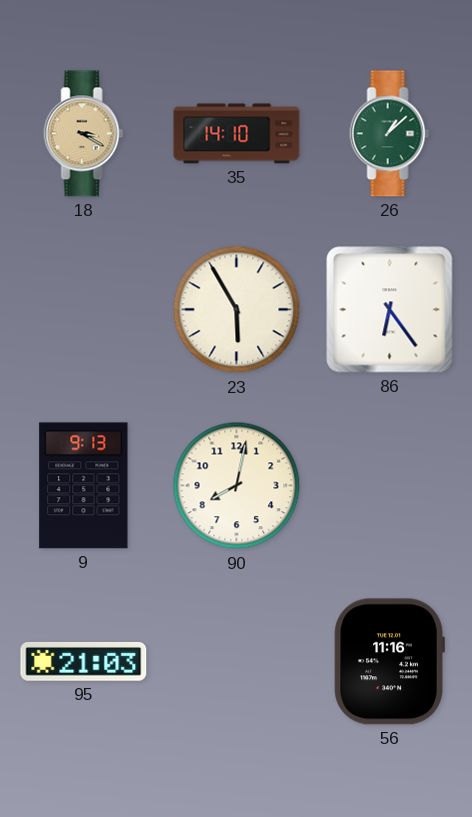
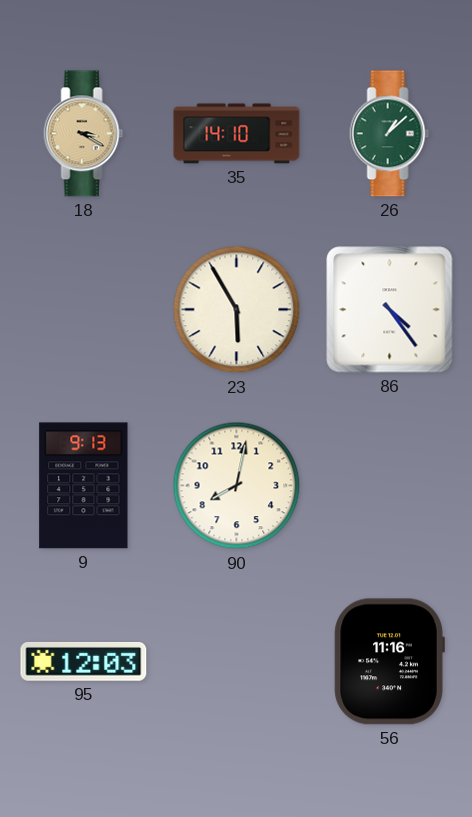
86: 6:24 -> 4:24 (390, 310)
95: 21:03 -> 12:03 (84, 661)
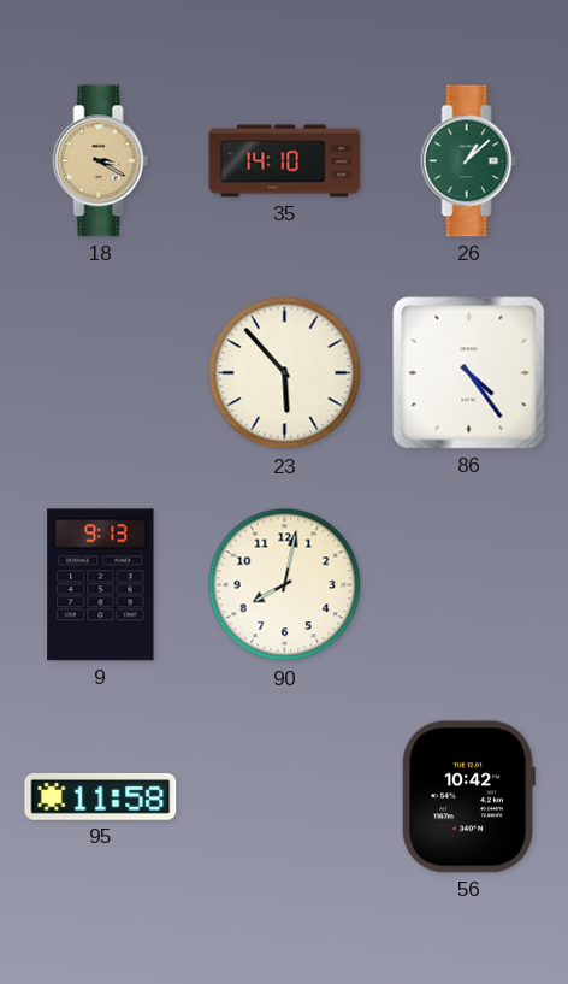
23: 5:55 -> 5:53 (285, 373)
95: 12:03 -> 11:58 (101, 796)
56: 11:16 -> 10:42 (468, 797)
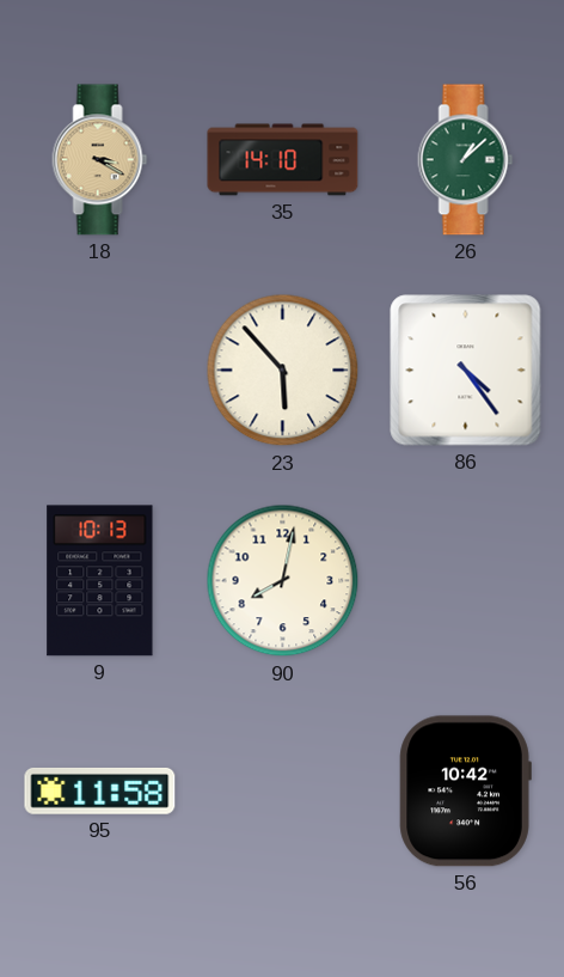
9: 9:13 -> 10:13 (100, 581)
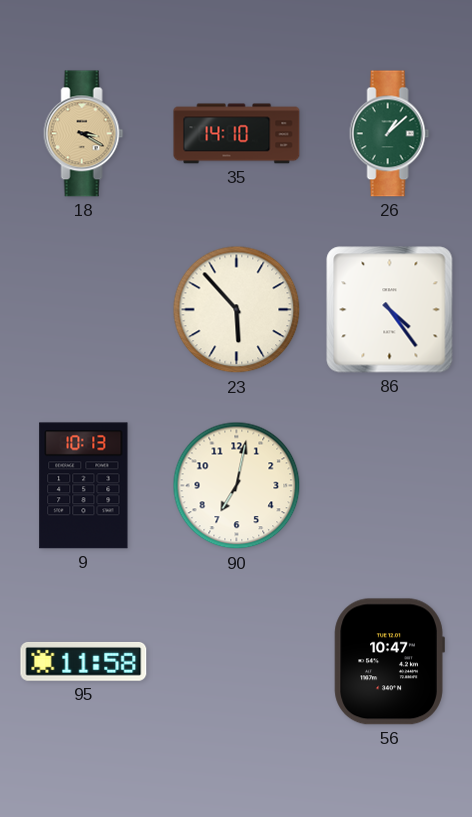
90: 8:02 -> 7:02 (237, 486)
56: 10:42 -> 10:47 (389, 662)
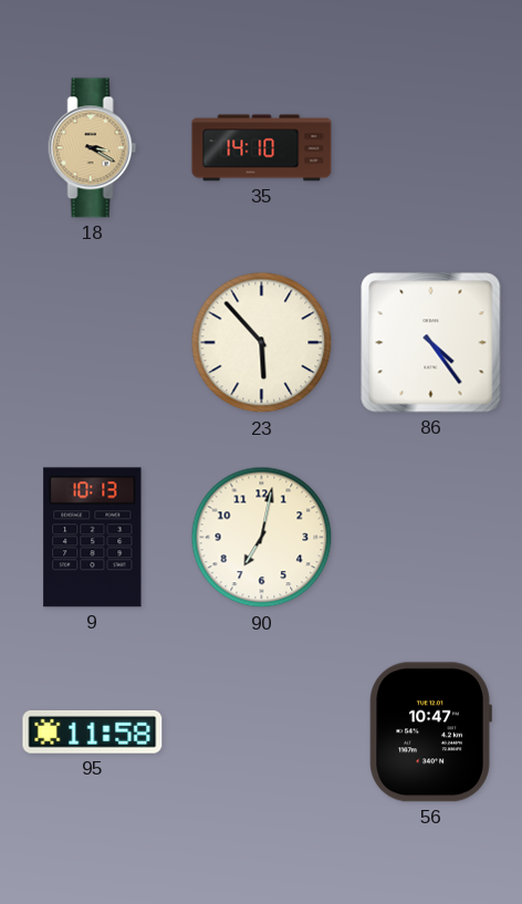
26: 1:08 -> none (390, 134)
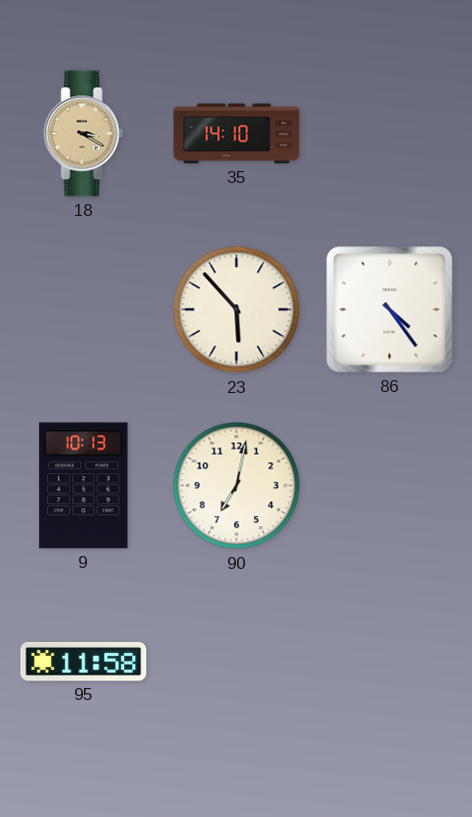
56: 10:47 -> none (430, 732)
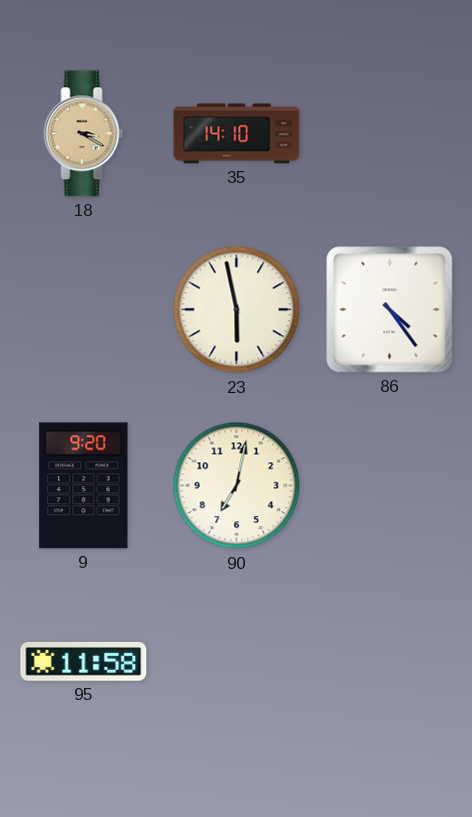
23: 5:53 -> 5:58 (237, 310)
9: 10:13 -> 9:20 (84, 486)
